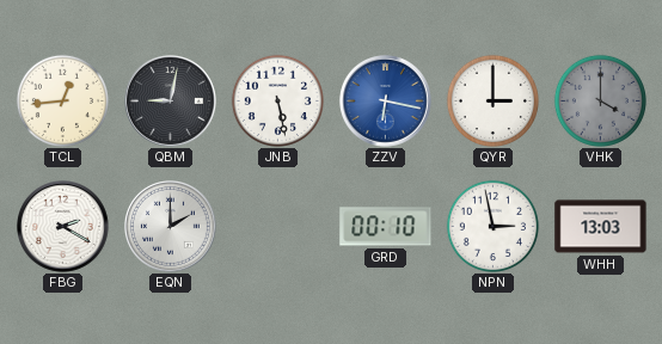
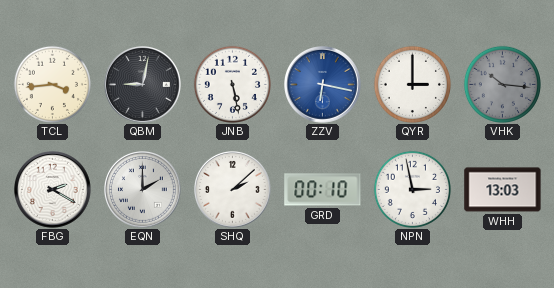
TCL: 12:44 -> 3:44 (52, 84)
VHK: 4:00 -> 10:16 (502, 84)
SHQ: none -> 2:08 (233, 190)
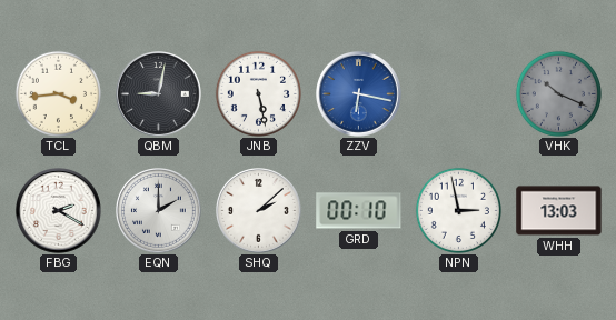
QYR: 3:00 -> none (412, 84)
VHK: 10:16 -> 10:19 (558, 93)
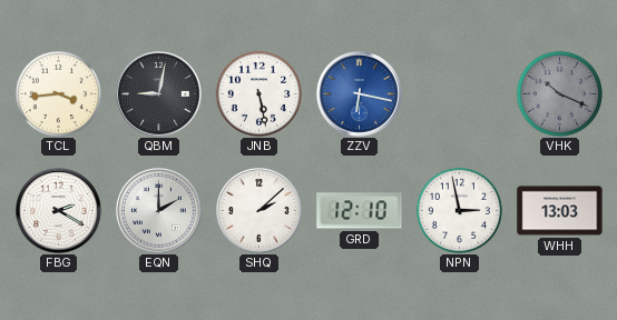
GRD: 00:10 -> 12:10 (360, 211)
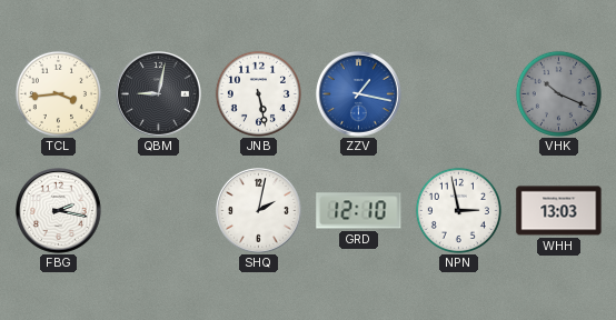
ZZV: 6:17 -> 1:17 (359, 94)
FBG: 2:20 -> 2:17 (59, 211)
EQN: 2:00 -> none (159, 211)
SHQ: 2:08 -> 2:02 (259, 211)
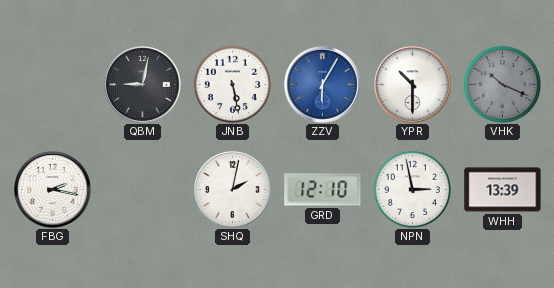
TCL: 3:44 -> none (58, 93)
ZZV: 1:17 -> 6:05 (323, 85)
YPR: none -> 10:30 (413, 85)
WHH: 13:03 -> 13:39 (503, 190)
